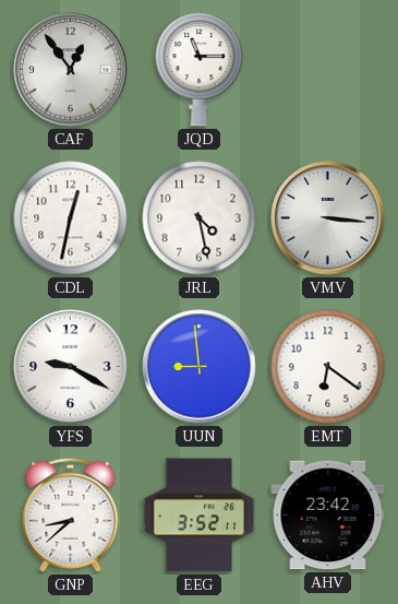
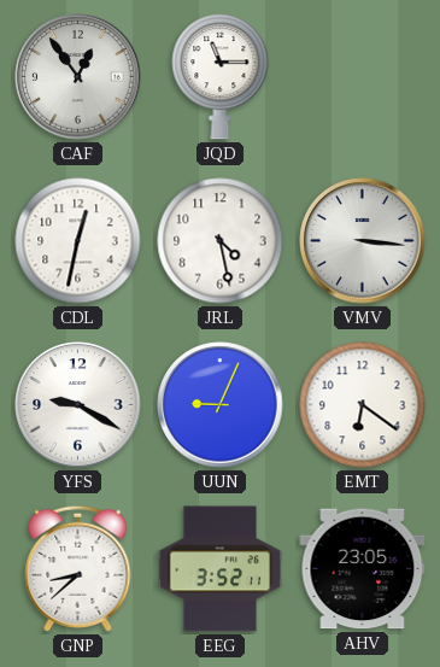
UUN: 8:59 -> 9:04 (221, 405)
AHV: 23:42 -> 23:05 (363, 569)
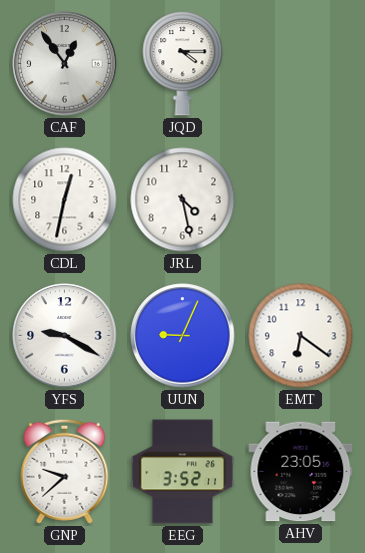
JQD: 11:15 -> 4:15 (183, 64)
VMV: 3:16 -> none (363, 241)
GNP: 8:38 -> 9:38 (65, 471)
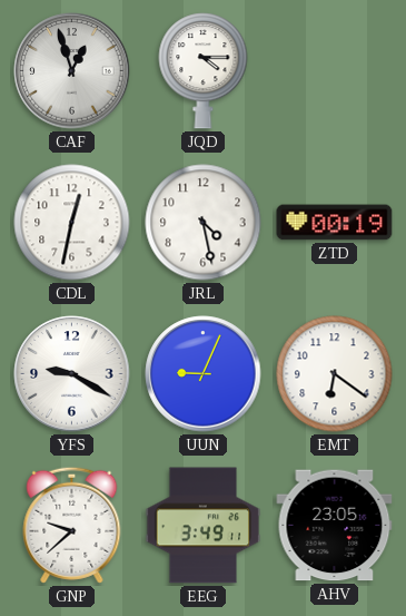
CAF: 12:54 -> 12:57 (72, 71)
ZTD: none -> 00:19 (335, 223)
EEG: 3:52 -> 3:49 (204, 526)
